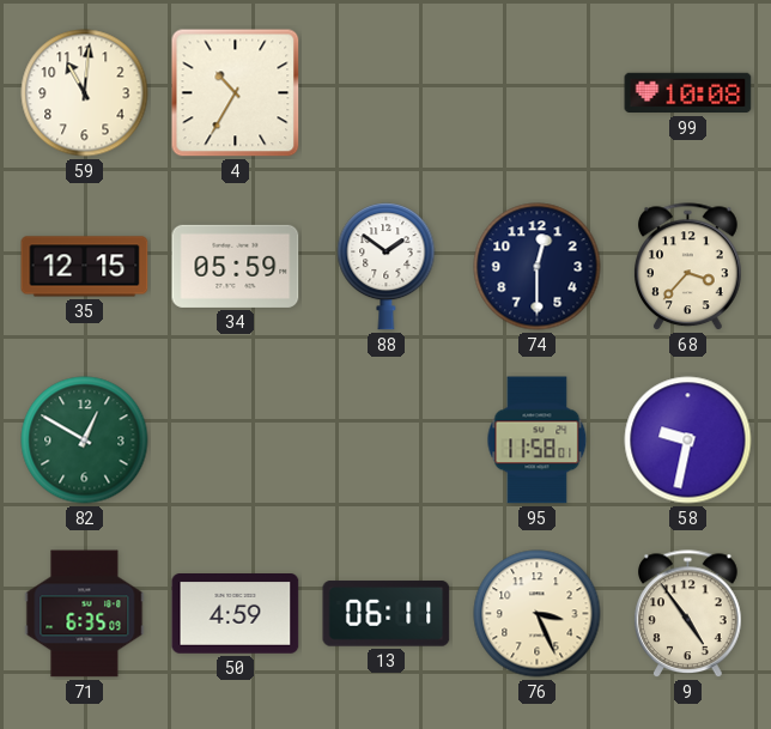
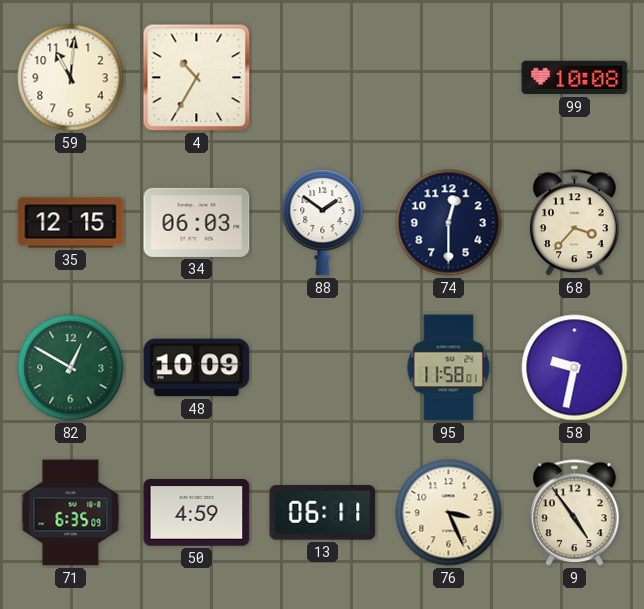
34: 05:59 -> 06:03 (197, 222)
48: none -> 10:09 (197, 368)
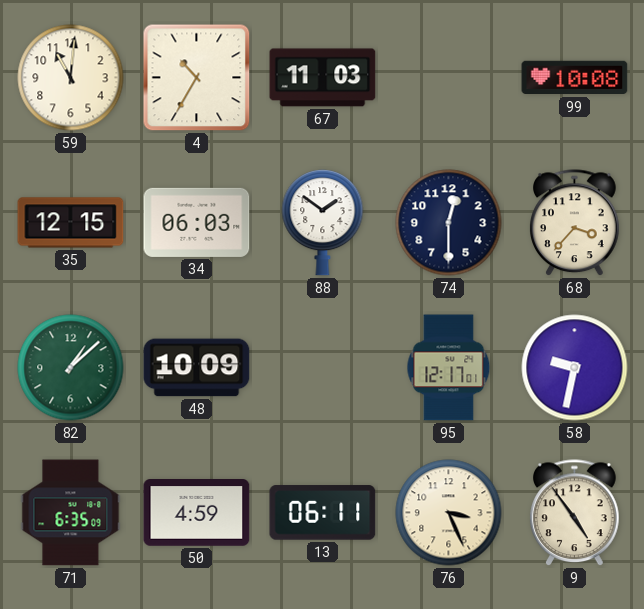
67: none -> 11:03 (323, 78)
82: 12:50 -> 1:08 (71, 368)
95: 11:58 -> 12:17 (449, 368)
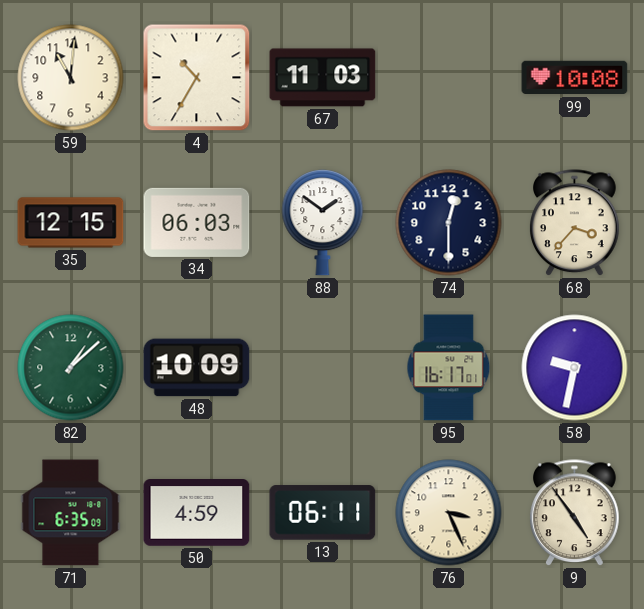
95: 12:17 -> 16:17 (449, 368)
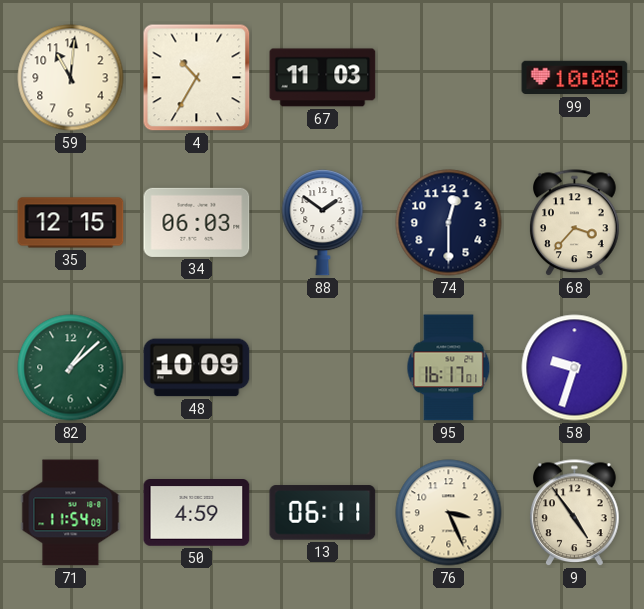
58: 9:32 -> 9:33 (575, 368)
71: 6:35 -> 11:54 (71, 513)
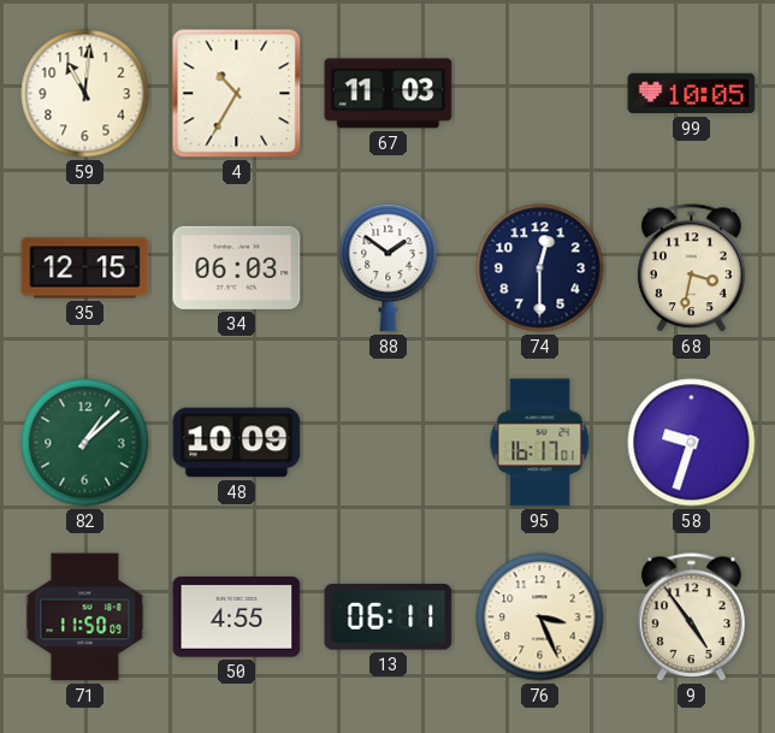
99: 10:08 -> 10:05 (692, 94)
68: 3:37 -> 3:32 (692, 268)
71: 11:54 -> 11:50 (85, 617)
50: 4:59 -> 4:55 (237, 617)
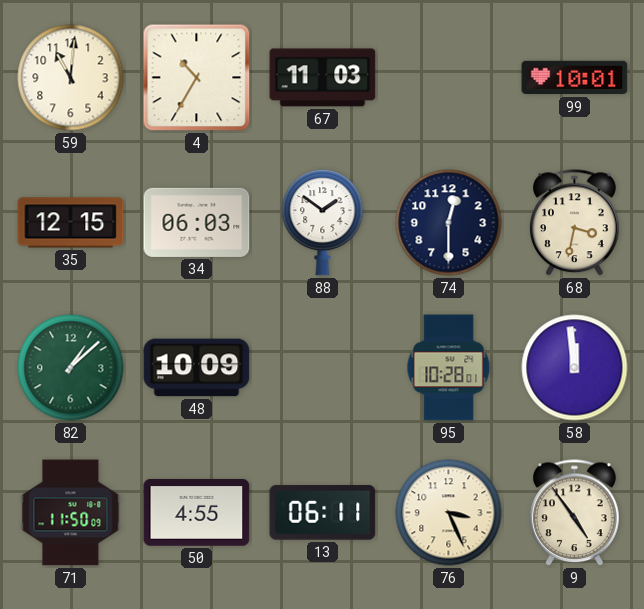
99: 10:05 -> 10:01 (575, 78)
95: 16:17 -> 10:28 (449, 368)
58: 9:33 -> 11:59 (575, 368)
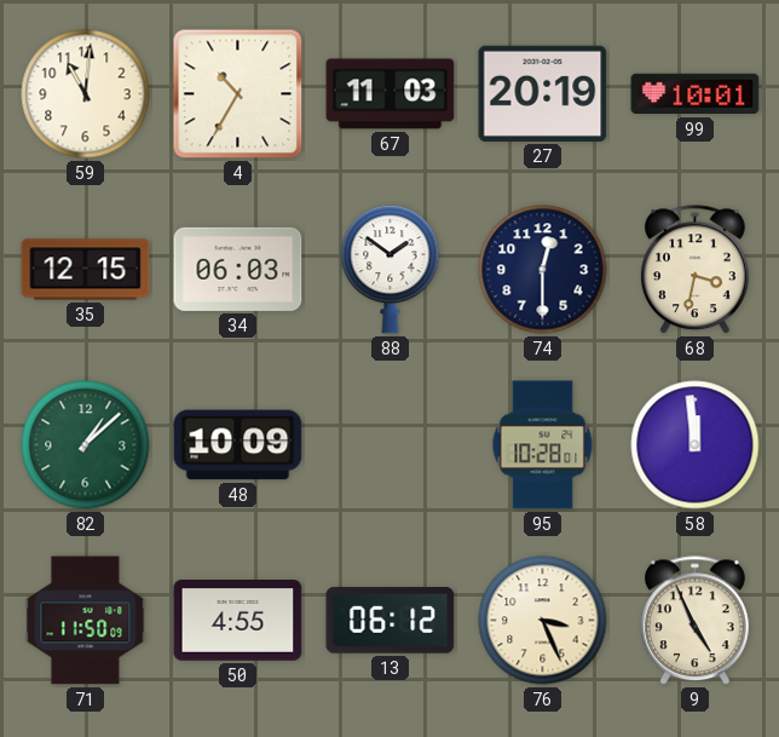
27: none -> 20:19 (543, 93)
13: 06:11 -> 06:12 (391, 621)
9: 4:54 -> 4:56 (696, 621)
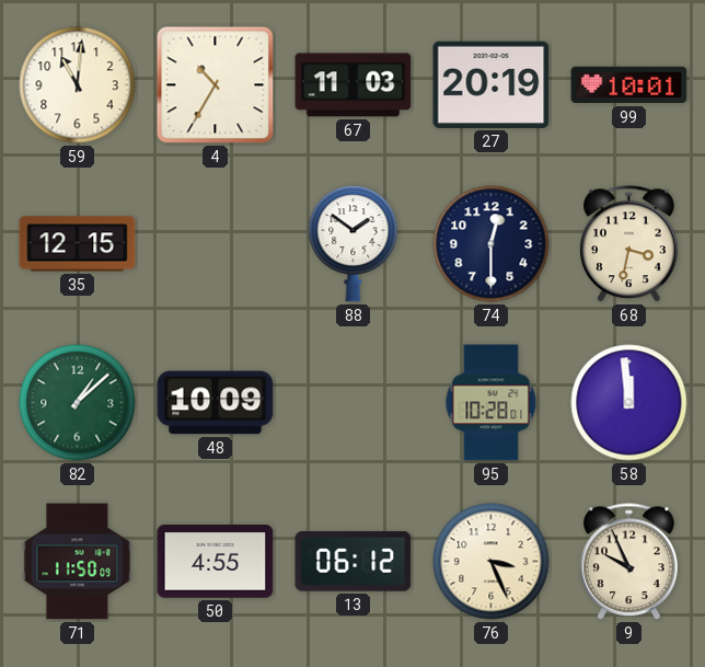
34: 06:03 -> none (238, 269)
9: 4:56 -> 9:56 (629, 562)
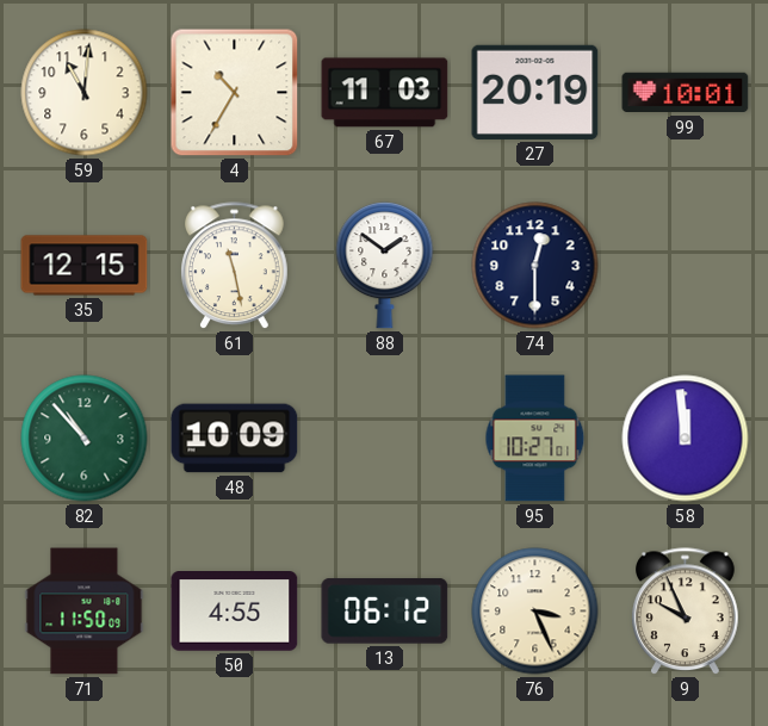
61: none -> 11:28 (235, 266)
68: 3:32 -> none (629, 244)
82: 1:08 -> 10:53 (85, 439)
95: 10:28 -> 10:27 (535, 439)
